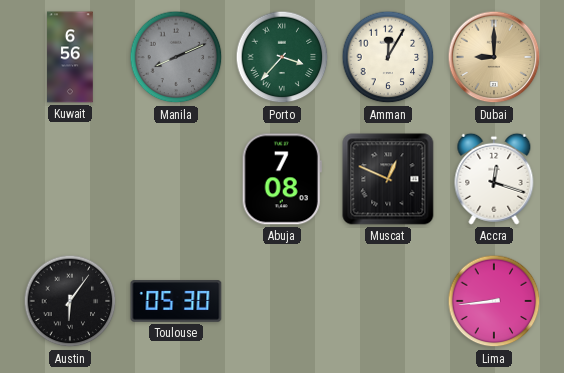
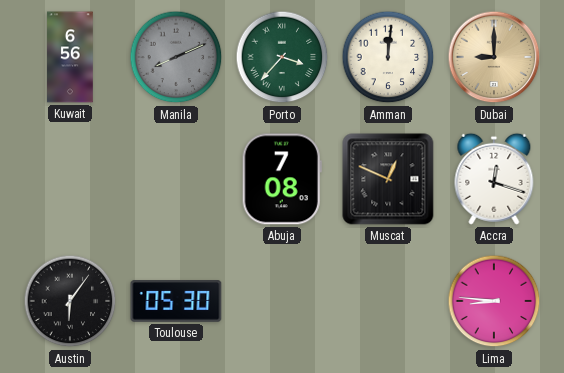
Amman: 12:05 -> 12:01 (388, 57)
Lima: 8:44 -> 8:46 (494, 301)
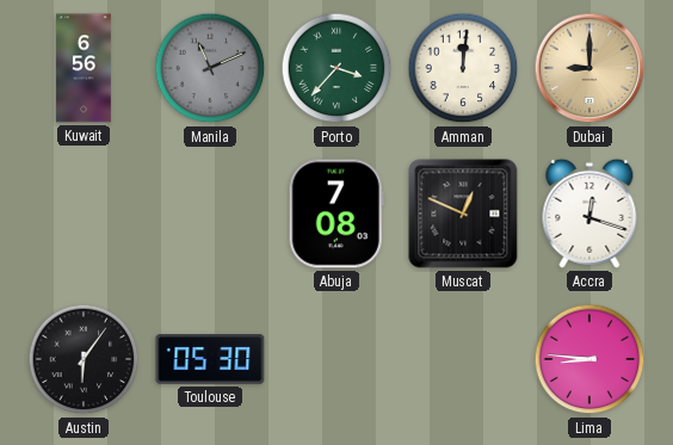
Manila: 8:11 -> 11:11 (210, 68)
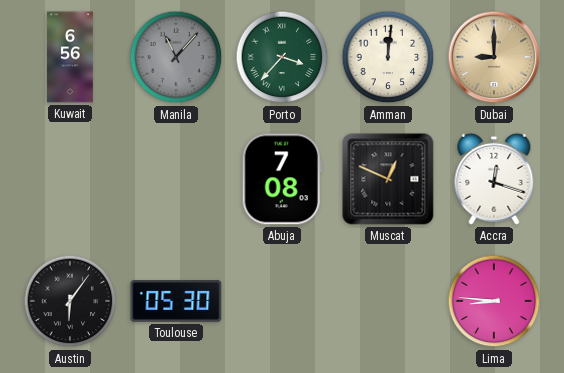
Manila: 11:11 -> 11:07 (176, 57)
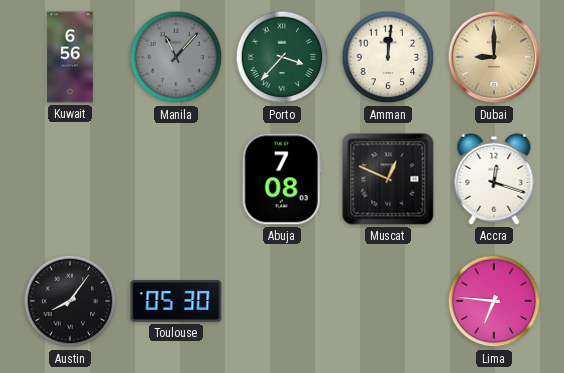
Austin: 6:06 -> 8:06 (70, 301)
Lima: 8:46 -> 6:46 (494, 301)
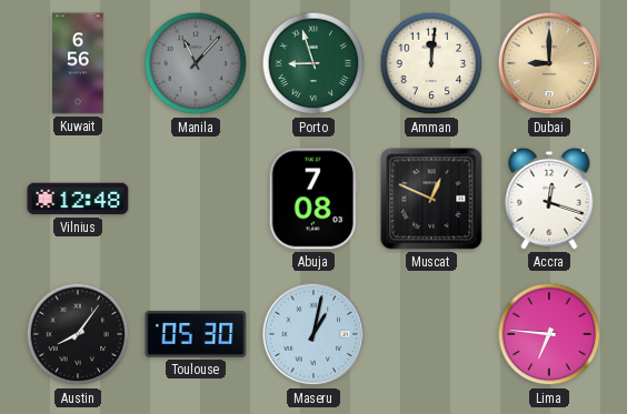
Porto: 3:37 -> 8:57 (313, 63)
Vilnius: none -> 12:48 (78, 199)
Maseru: none -> 1:02 (313, 334)
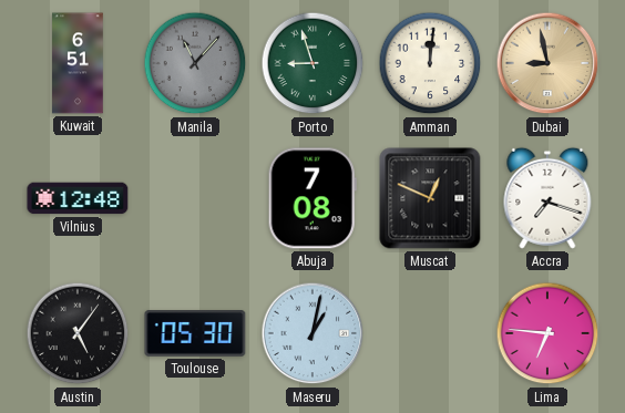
Kuwait: 6:56 -> 6:51 (78, 63)
Dubai: 9:00 -> 8:58 (547, 63)
Accra: 12:18 -> 7:18 (547, 198)
Austin: 8:06 -> 5:06 (78, 333)
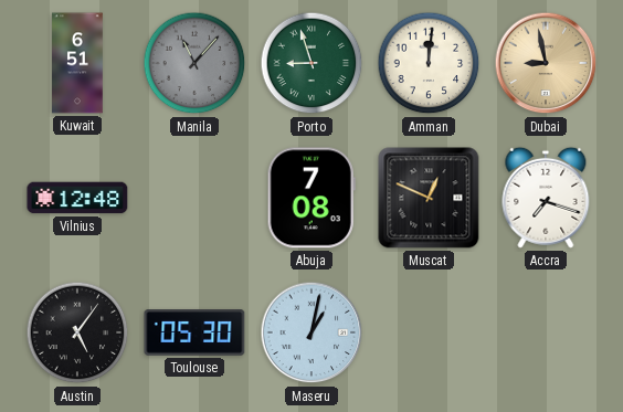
Lima: 6:46 -> none (547, 333)
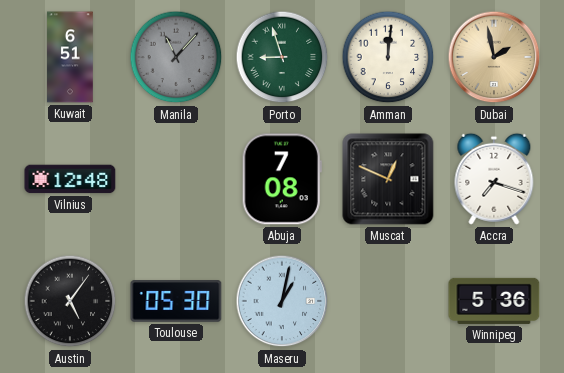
Dubai: 8:58 -> 1:58 (494, 57)
Winnipeg: none -> 5:36 (494, 301)
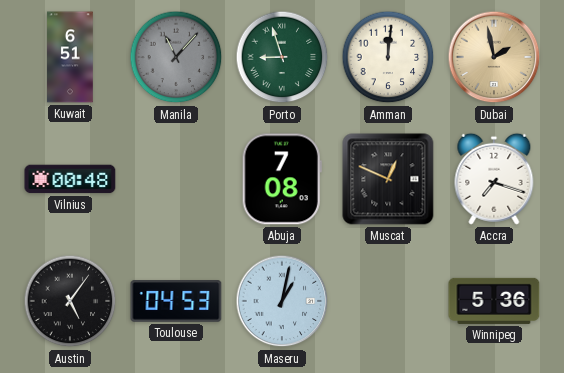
Vilnius: 12:48 -> 00:48 (70, 179)
Toulouse: 05:30 -> 04:53 (176, 301)
